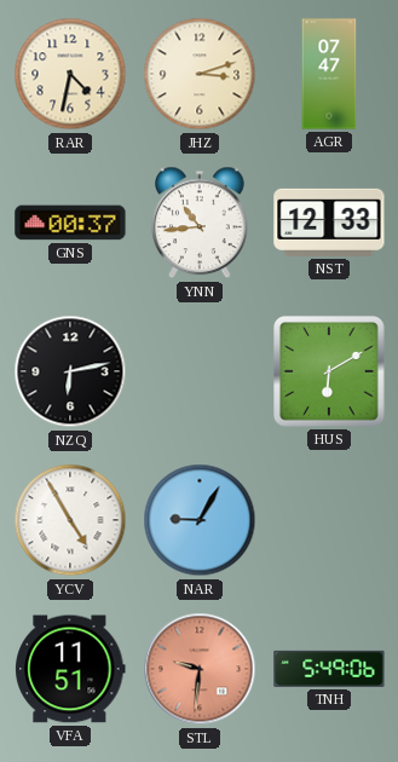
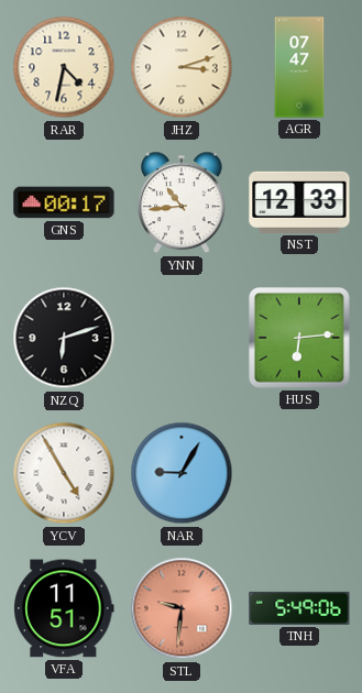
GNS: 00:37 -> 00:17 (64, 202)
NZQ: 6:13 -> 6:12 (64, 338)
HUS: 6:10 -> 6:14 (300, 339)
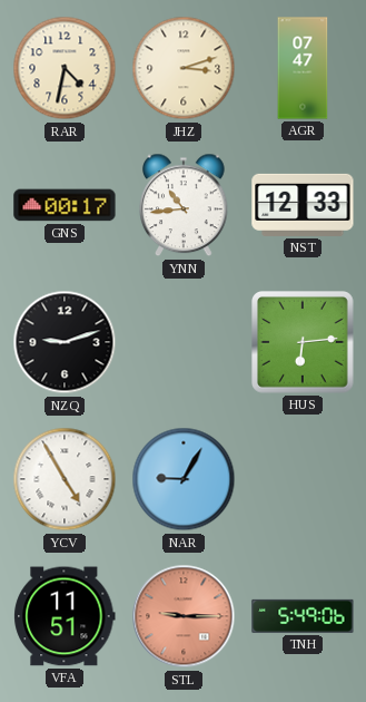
NZQ: 6:12 -> 9:12 (65, 342)
STL: 9:31 -> 9:15 (184, 616)
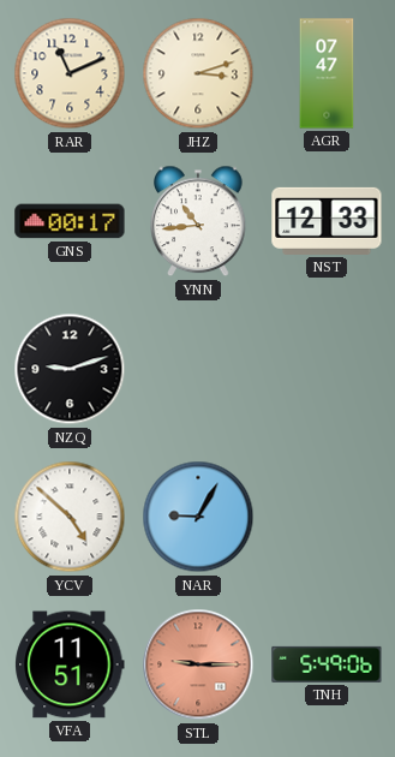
RAR: 4:32 -> 11:11 (70, 73)
HUS: 6:14 -> none (304, 343)
YCV: 4:55 -> 4:52 (70, 517)
